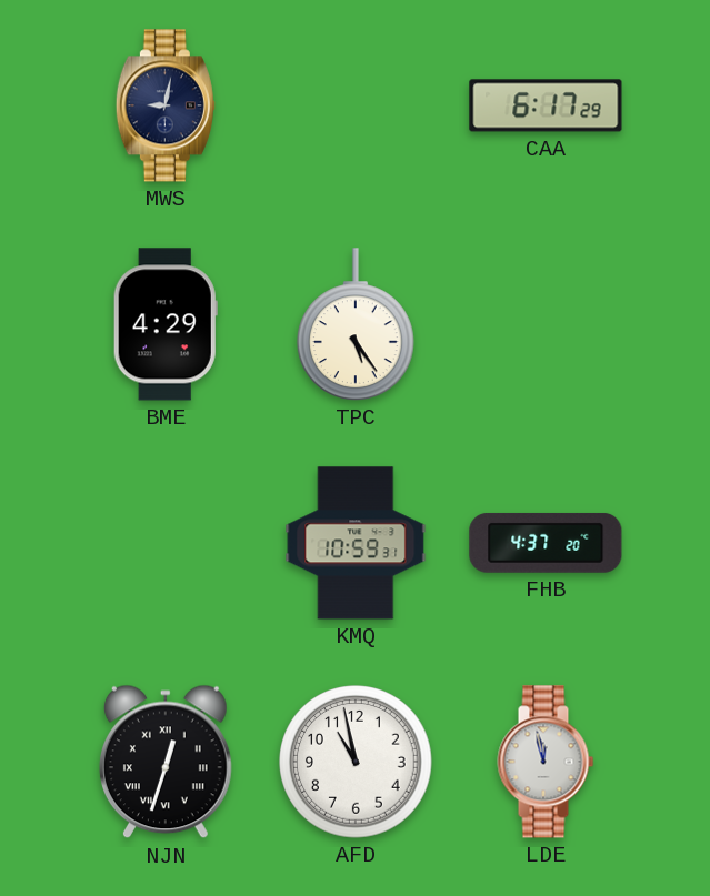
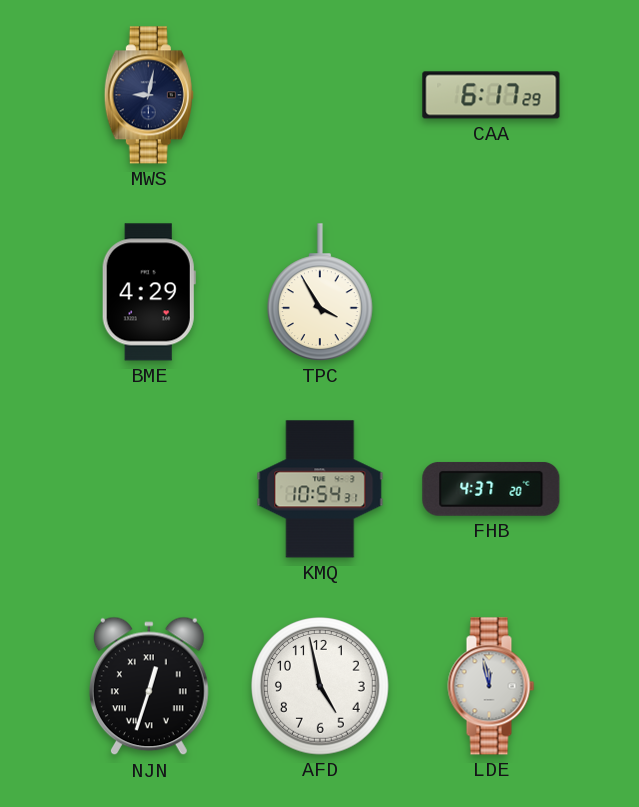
TPC: 5:24 -> 3:55 (320, 292)
KMQ: 10:59 -> 10:54 (320, 489)
AFD: 10:58 -> 4:58 (321, 687)
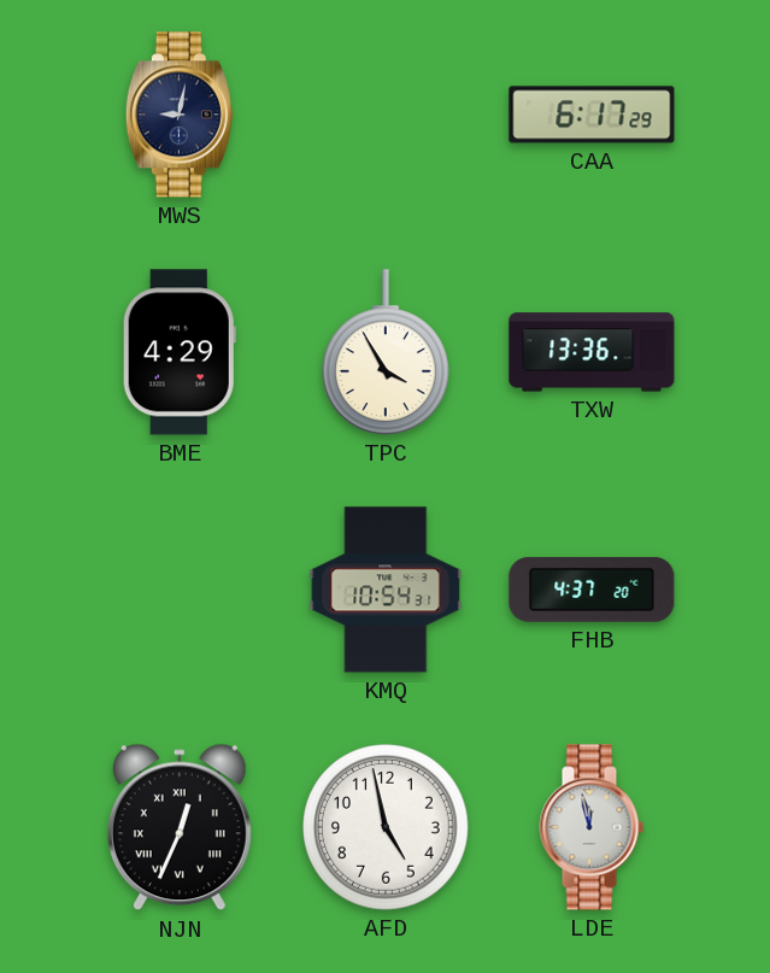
TXW: none -> 13:36 (592, 352)
NJN: 12:33 -> 12:34 (180, 827)
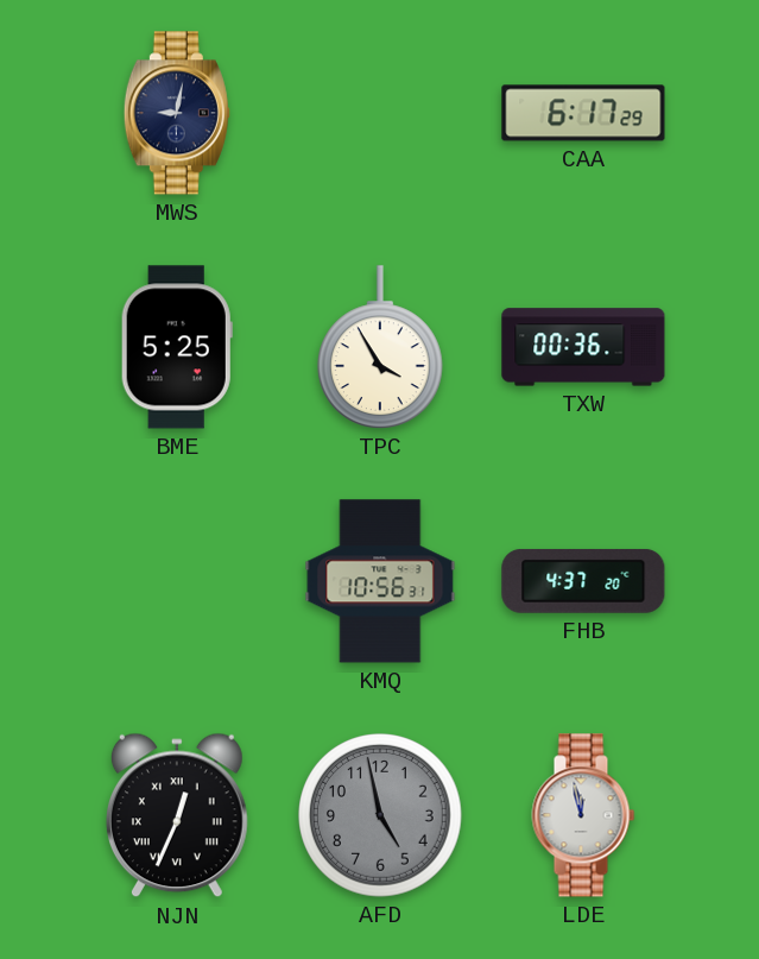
BME: 4:29 -> 5:25 (177, 347)
TXW: 13:36 -> 00:36 (583, 347)
KMQ: 10:54 -> 10:56 (380, 581)
AFD dial: white -> grey (381, 816)
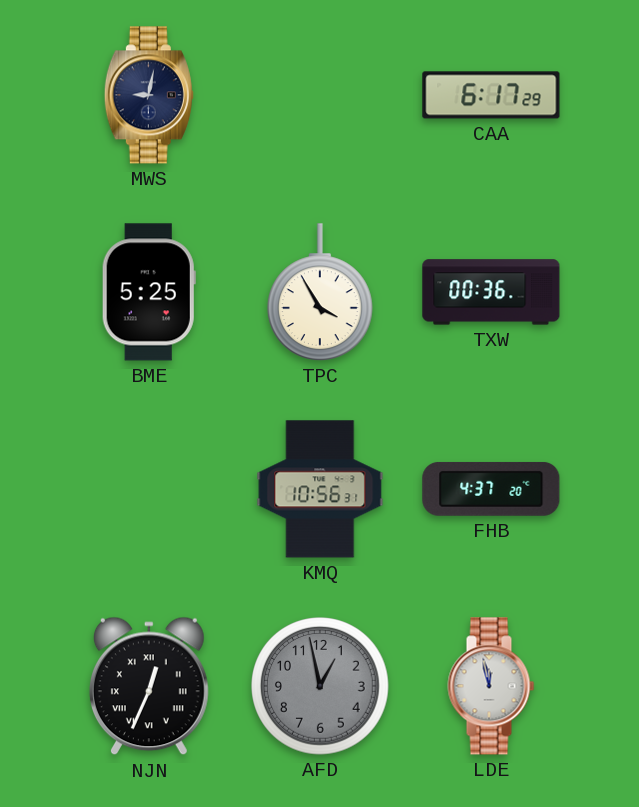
AFD: 4:58 -> 12:58 (321, 687)
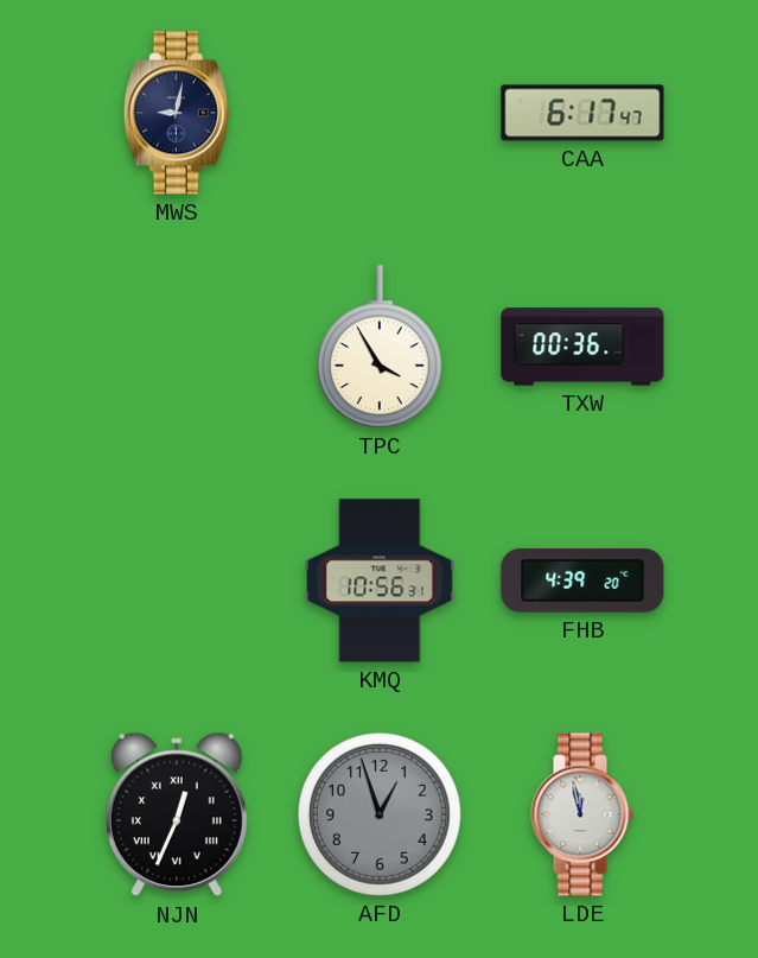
CAA: 6:17:29 -> 6:17:47 (582, 113)
BME: 5:25 -> none (149, 292)
FHB: 4:37 -> 4:39 (582, 580)
AFD: 12:58 -> 12:57 (381, 816)
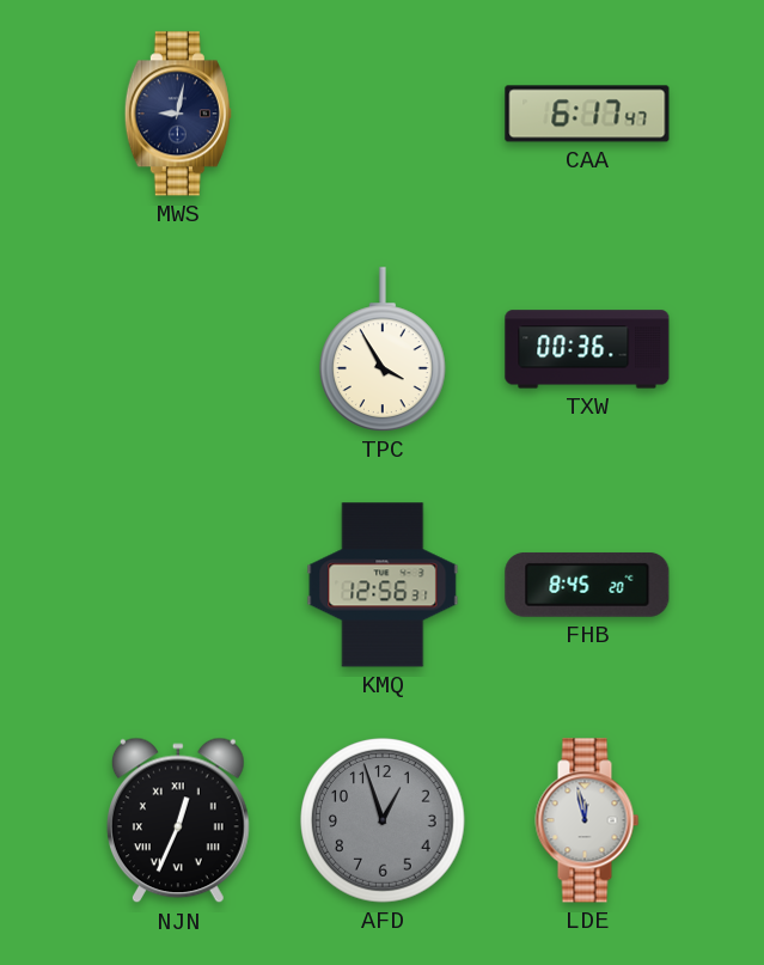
KMQ: 10:56 -> 12:56 (383, 585)
FHB: 4:39 -> 8:45 (587, 585)
